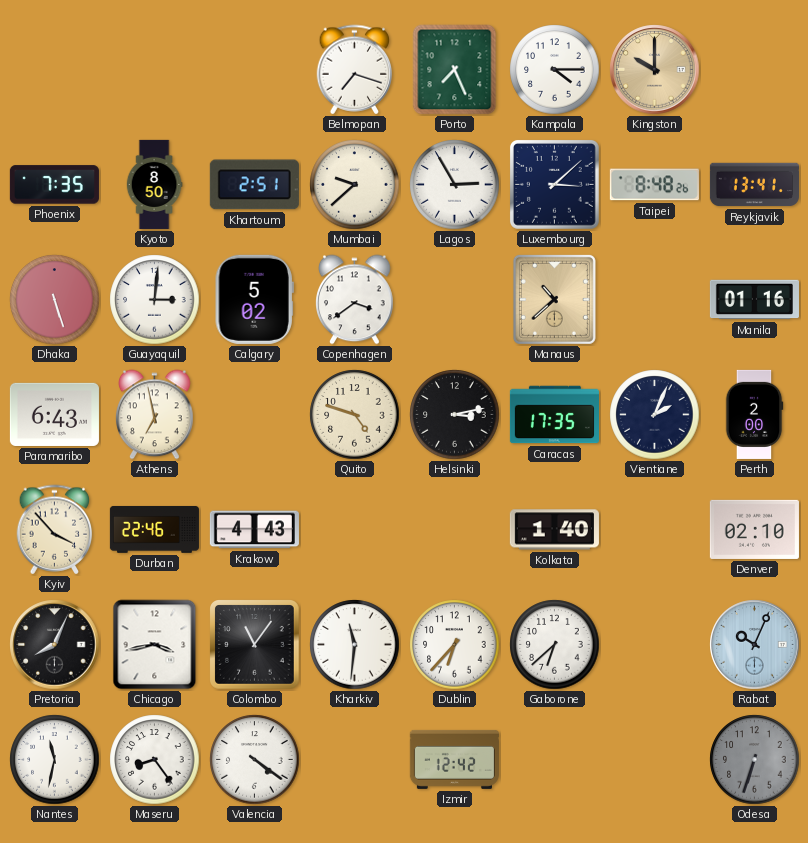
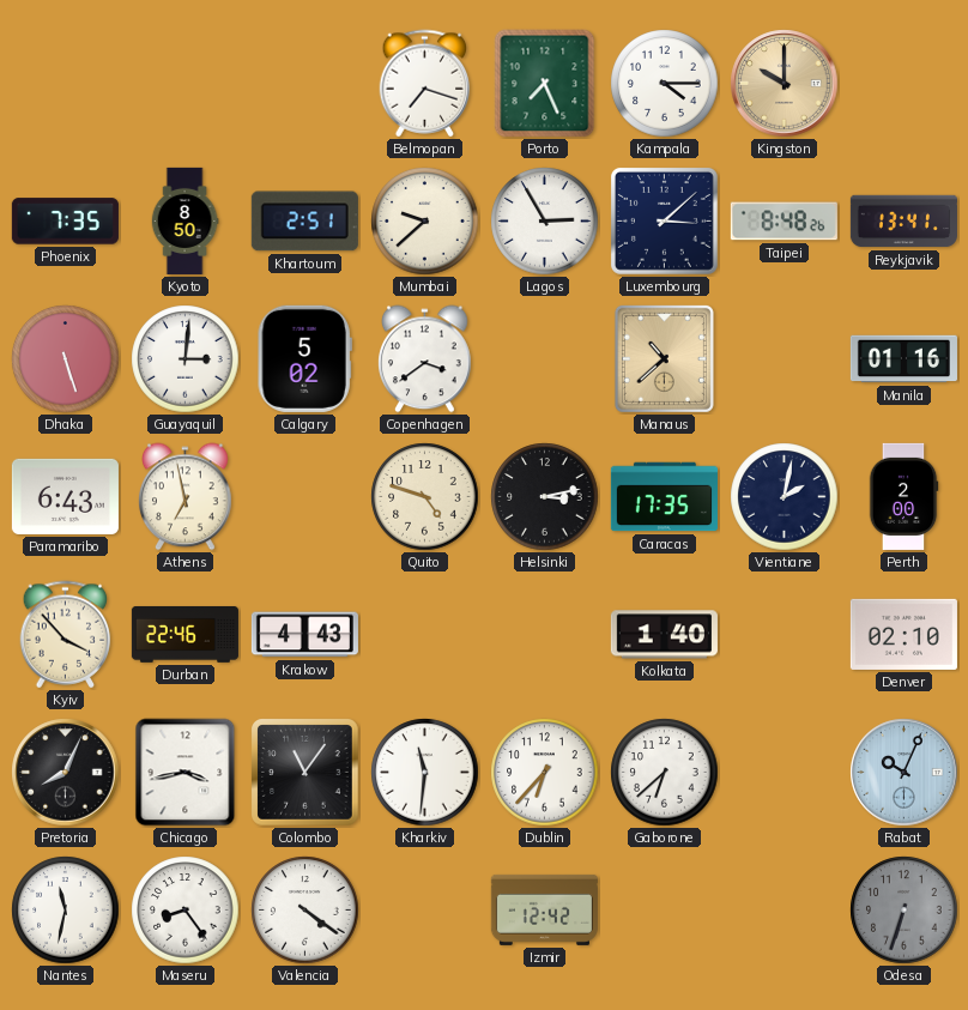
Vientiane: 2:04 -> 2:02 (785, 497)
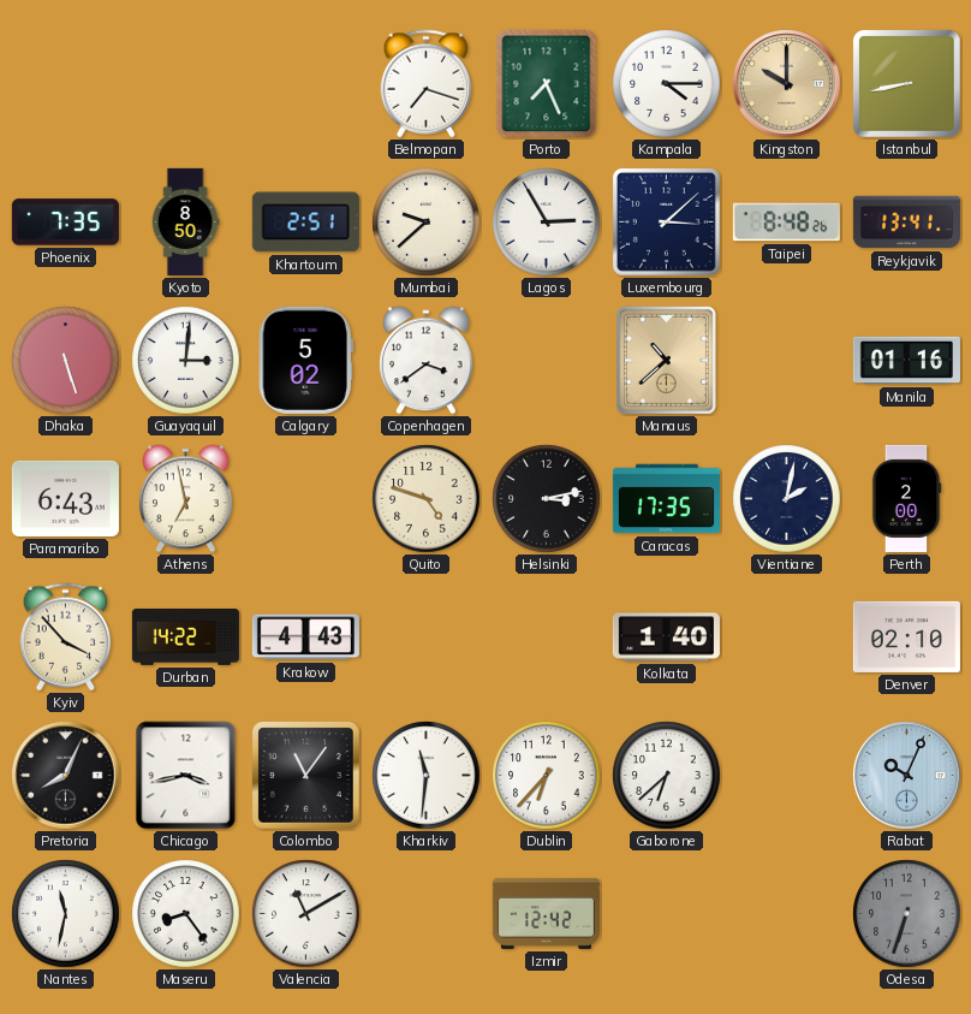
Istanbul: none -> 8:43 (907, 84)
Durban: 22:46 -> 14:22 (185, 636)
Valencia: 4:21 -> 11:10 (306, 914)
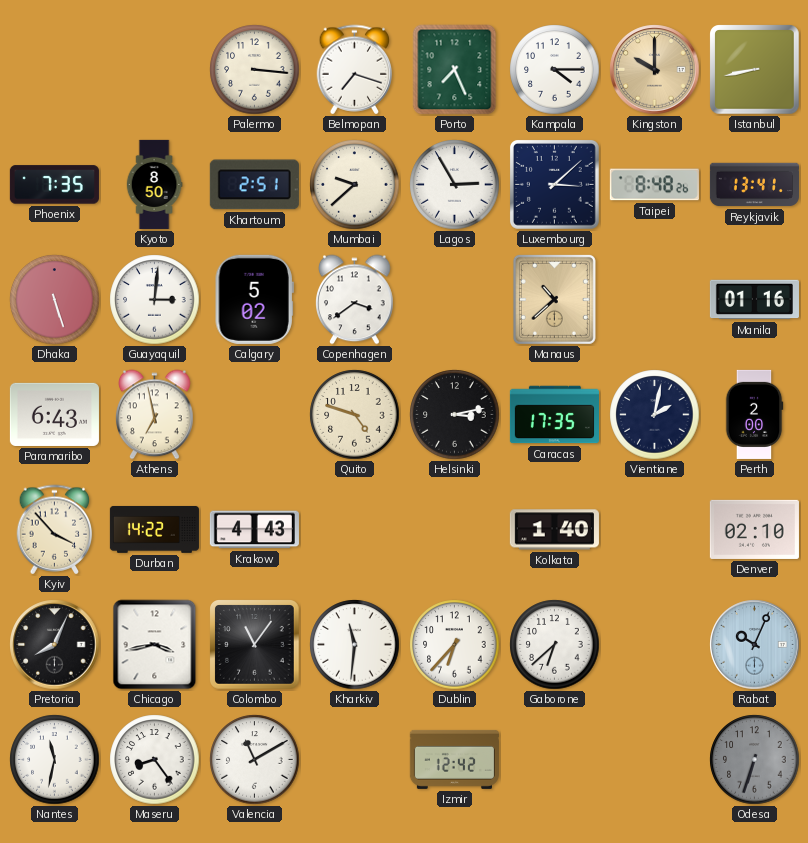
Palermo: none -> 3:16 (255, 70)
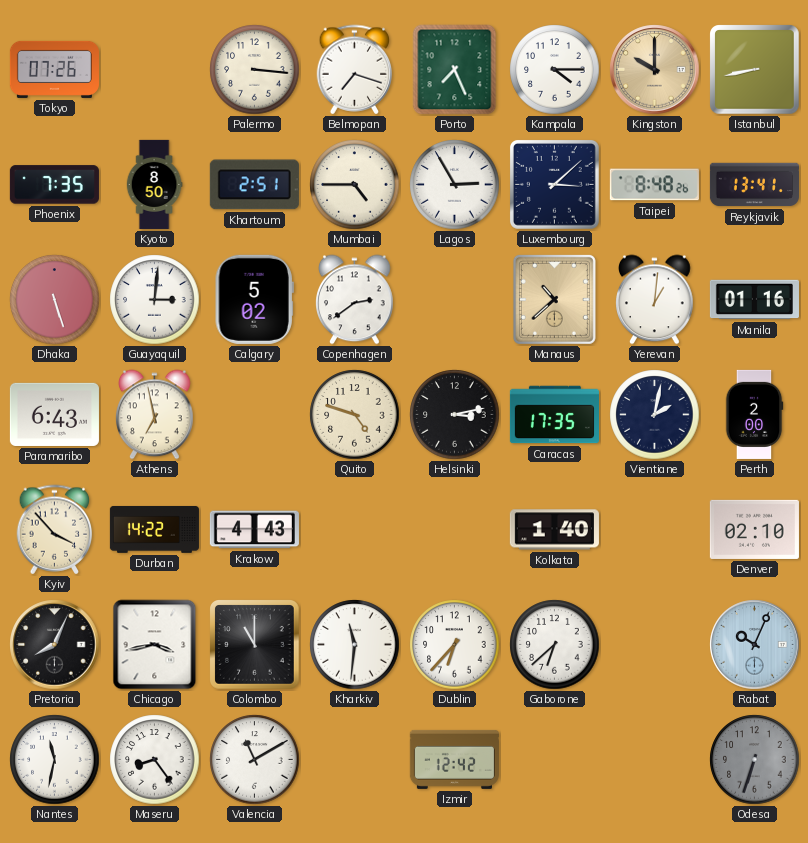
Tokyo: none -> 07:26 (54, 69)
Mumbai: 9:38 -> 4:45 (355, 185)
Copenhagen: 3:39 -> 2:39 (355, 300)
Yerevan: none -> 1:01 (655, 300)
Colombo: 11:06 -> 11:00 (255, 645)
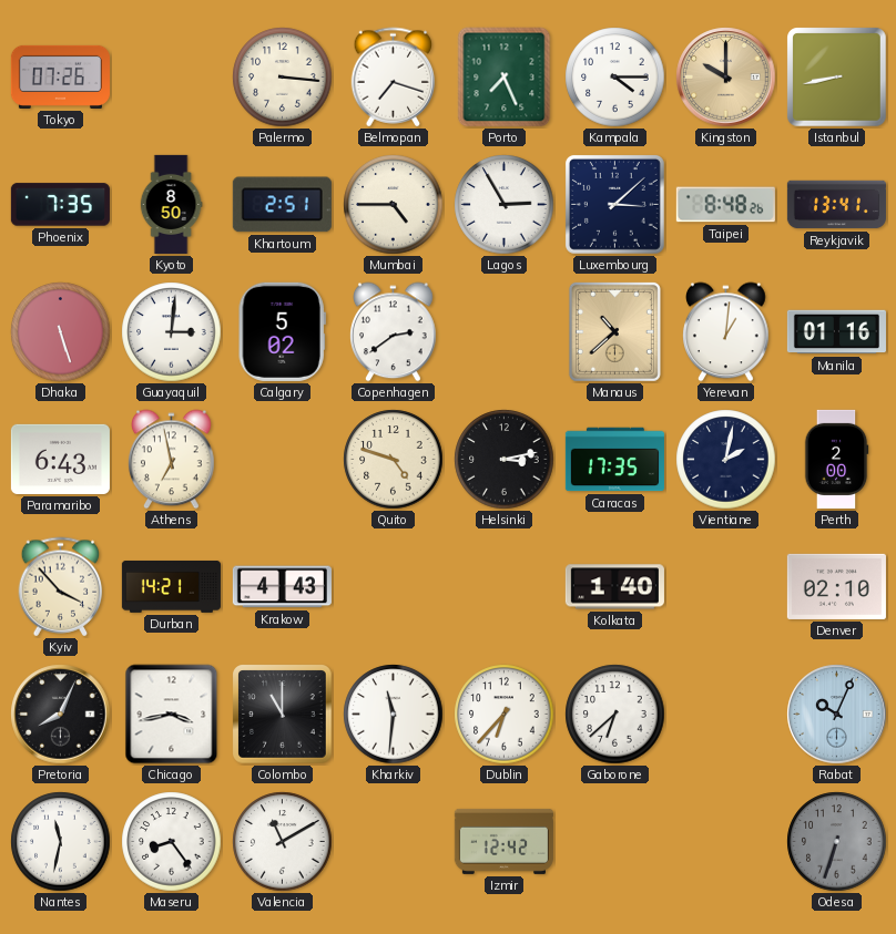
Durban: 14:22 -> 14:21 (171, 586)
